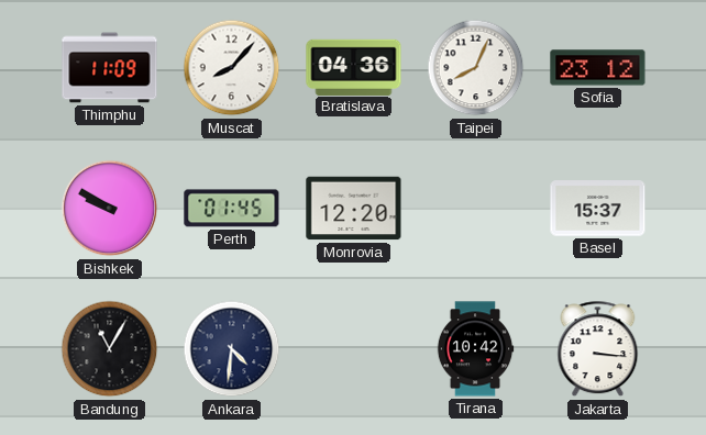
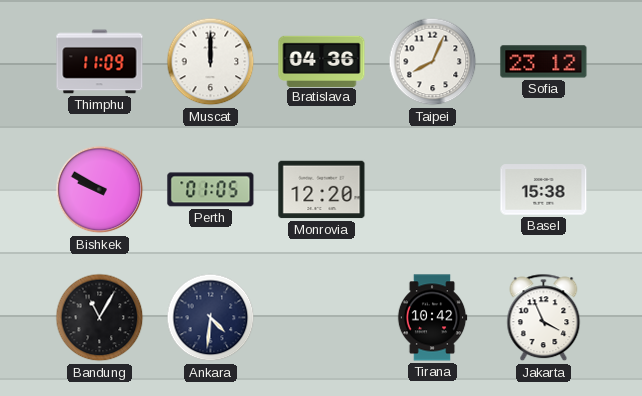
Muscat: 8:07 -> 12:00 (211, 62)
Perth: 01:45 -> 01:05 (211, 190)
Basel: 15:37 -> 15:38 (544, 190)
Jakarta: 3:16 -> 3:56 (544, 318)
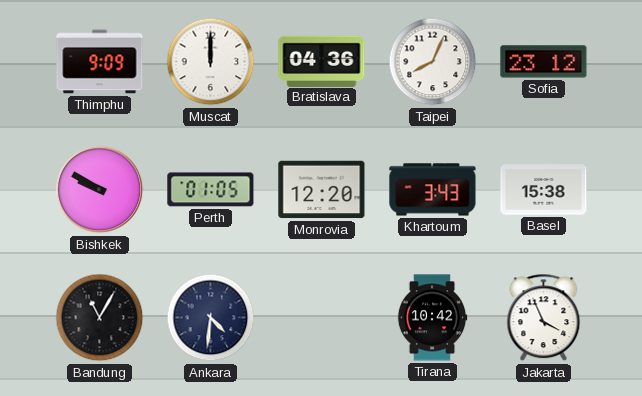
Thimphu: 11:09 -> 9:09 (100, 62)
Khartoum: none -> 3:43 (433, 190)
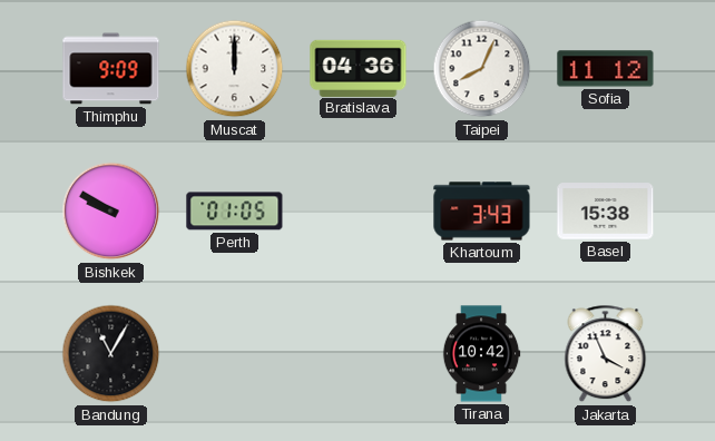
Sofia: 23:12 -> 11:12 (606, 69)
Monrovia: 12:20 -> none (322, 190)
Ankara: 4:31 -> none (211, 318)
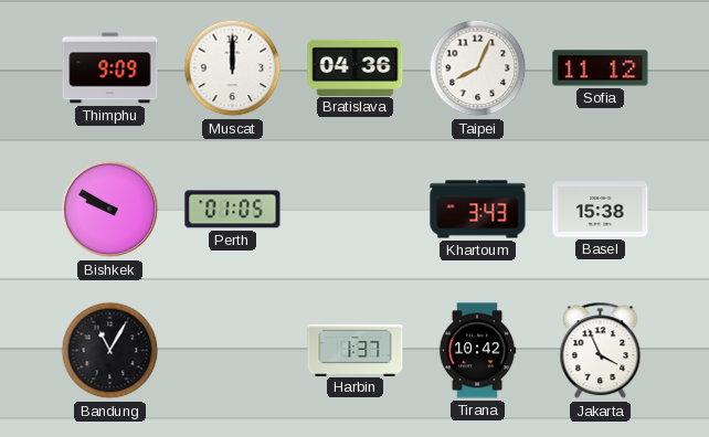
Harbin: none -> 1:37 (356, 350)
